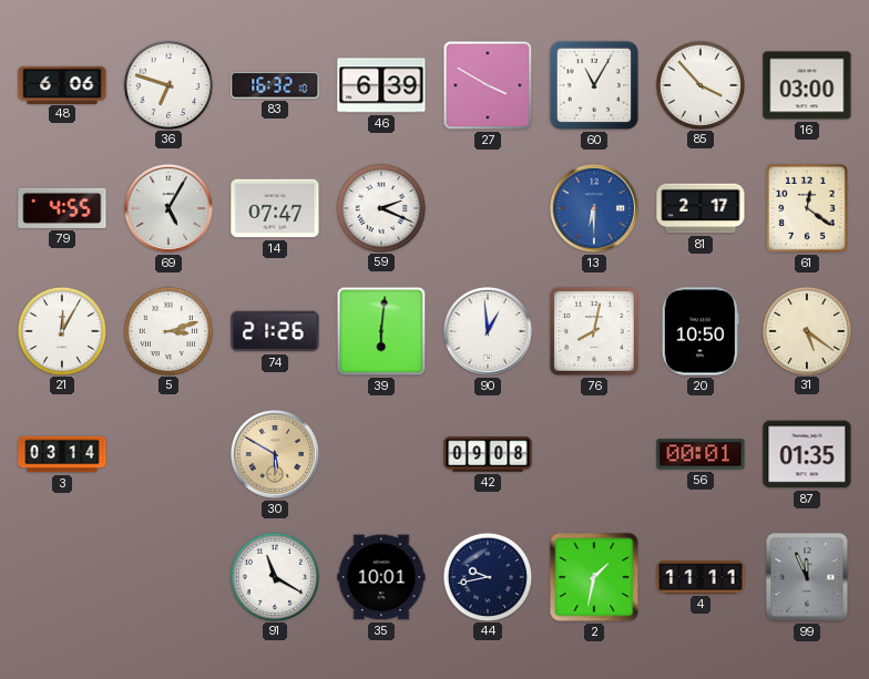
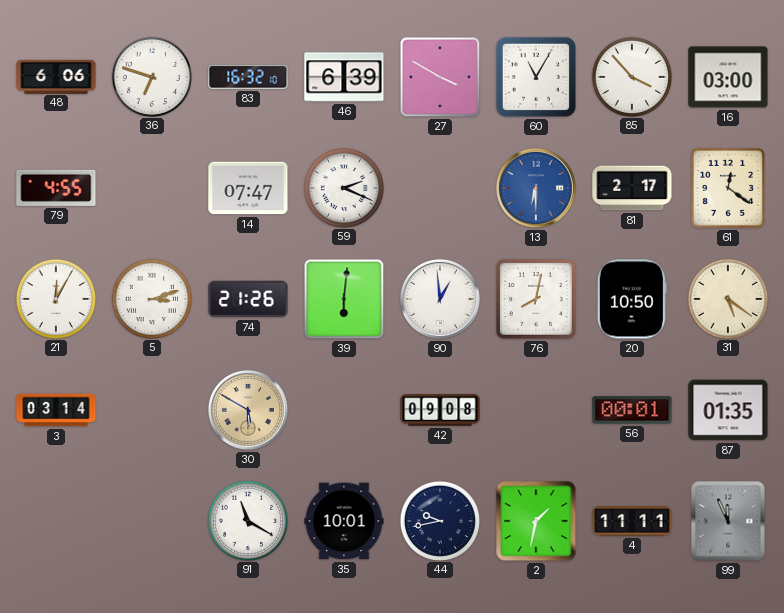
69: 5:05 -> none (168, 208)
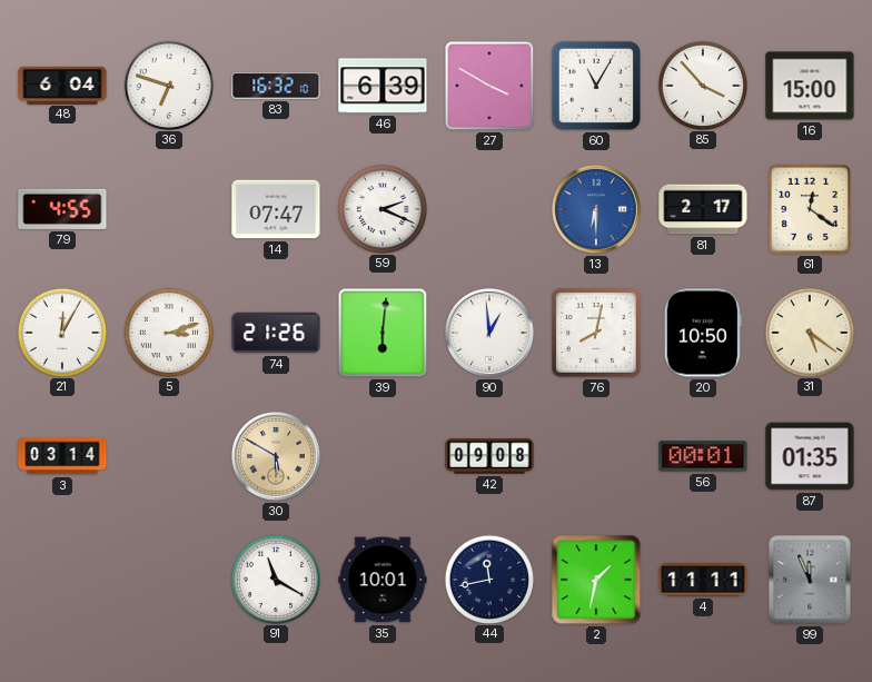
48: 6:06 -> 6:04 (62, 85)
16: 03:00 -> 15:00 (810, 86)
44: 9:43 -> 11:43 (488, 579)
